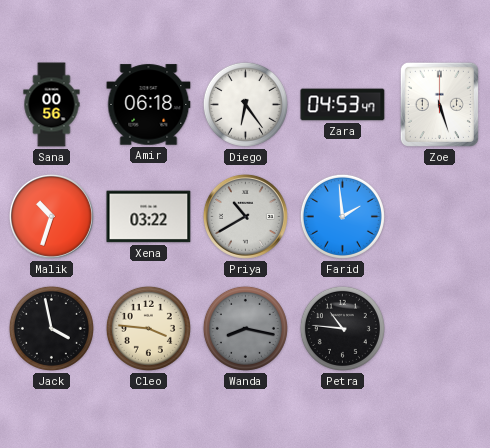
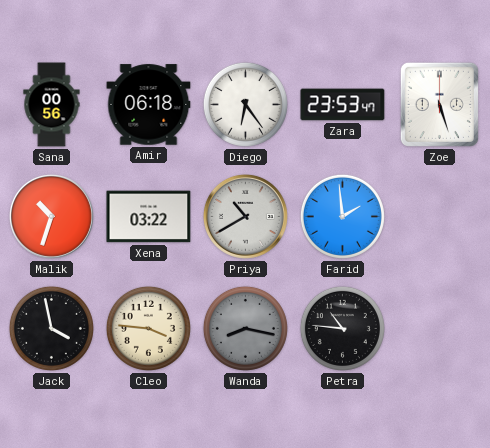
Zara: 04:53 -> 23:53 (343, 105)
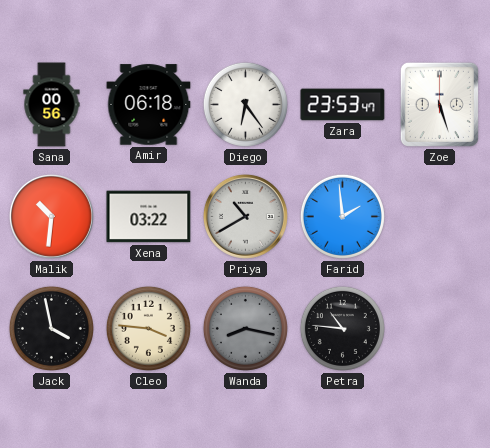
Malik: 10:33 -> 10:31 (51, 216)
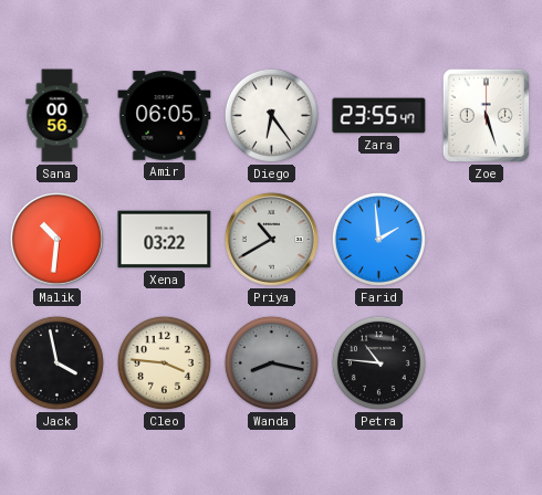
Amir: 06:18 -> 06:05 (165, 116)
Zara: 23:53 -> 23:55 (379, 116)
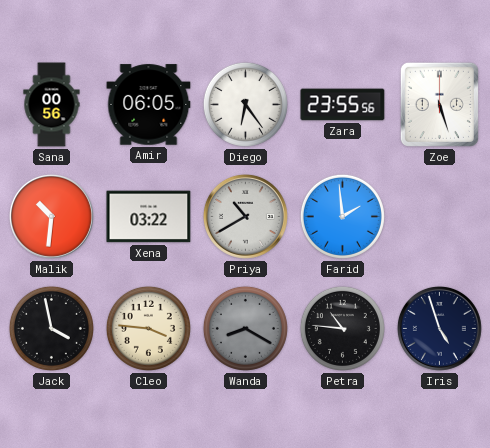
Zara: 23:55:47 -> 23:55:56 (343, 105)
Wanda: 8:17 -> 8:20 (245, 328)
Iris: none -> 4:57 (439, 328)
